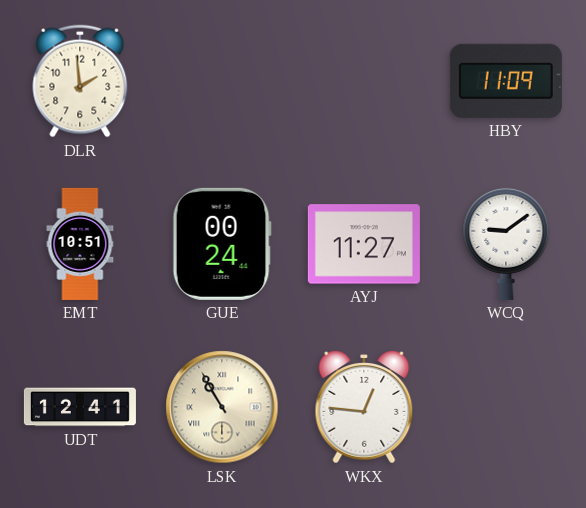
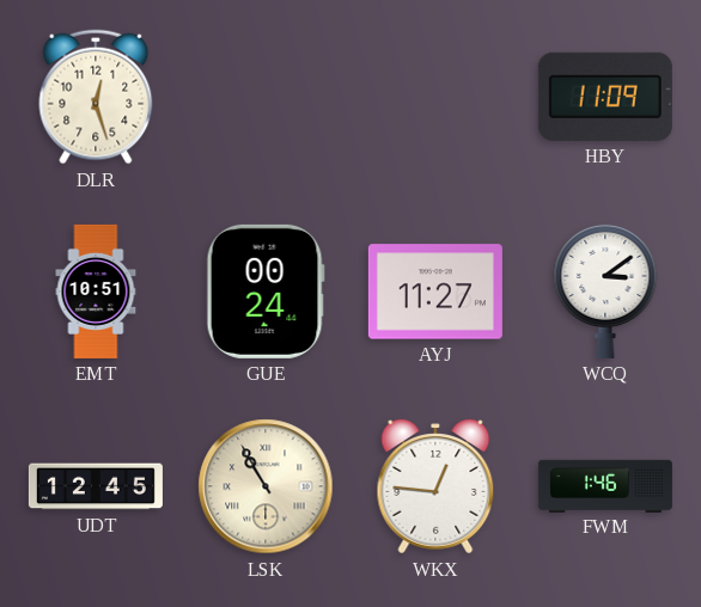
DLR: 1:59 -> 12:27 (96, 97)
WCQ: 9:09 -> 3:09 (605, 290)
UDT: 12:41 -> 12:45 (96, 486)
FWM: none -> 1:46 (605, 485)
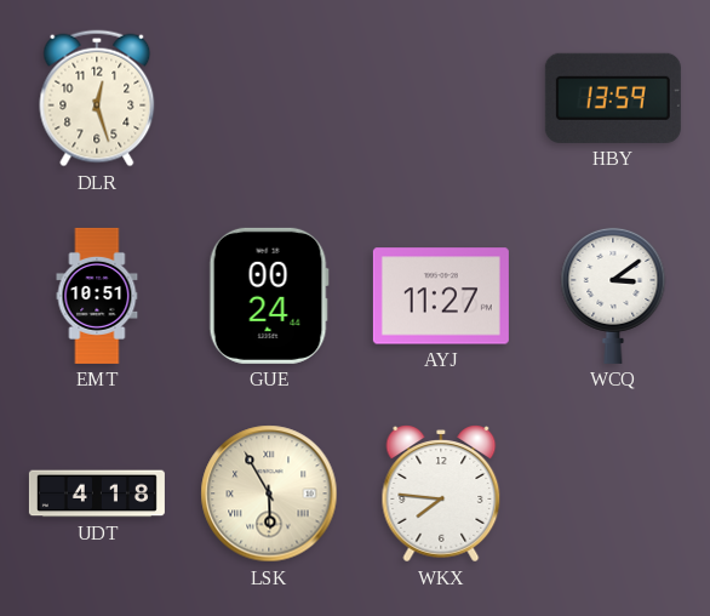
HBY: 11:09 -> 13:59 (613, 98)
UDT: 12:45 -> 4:18 (97, 494)
LSK: 10:55 -> 5:55 (269, 494)
WKX: 12:46 -> 7:46 (441, 494)
FWM: 1:46 -> none (605, 485)
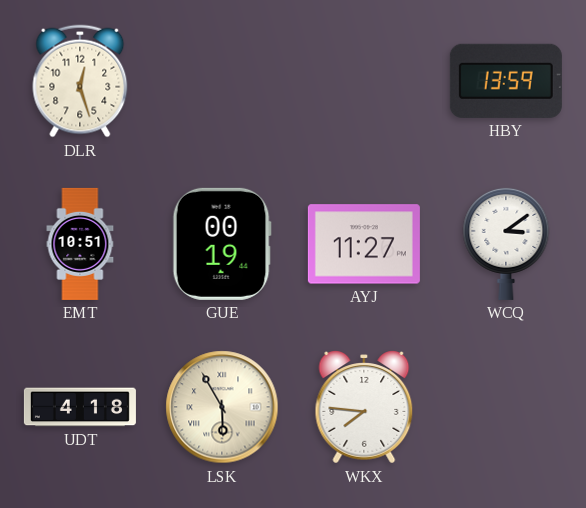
GUE: 00:24 -> 00:19 (222, 244)
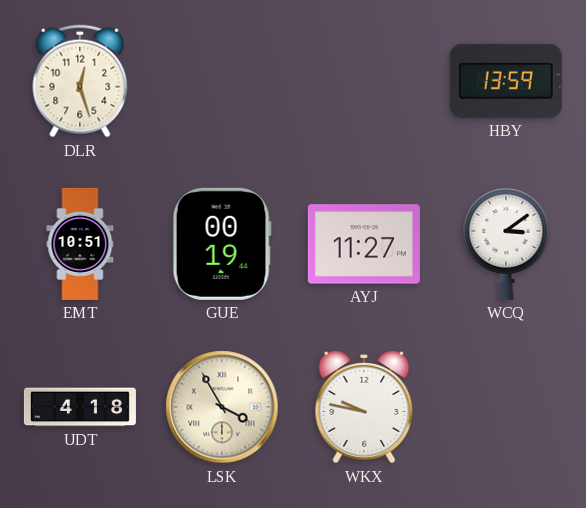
LSK: 5:55 -> 3:55 (222, 407)
WKX: 7:46 -> 9:47 (364, 407)
